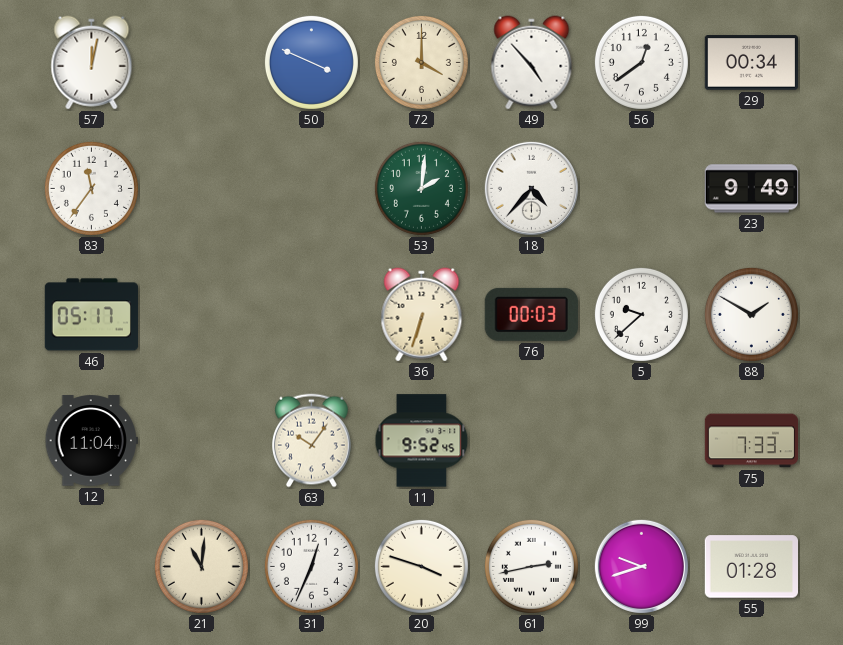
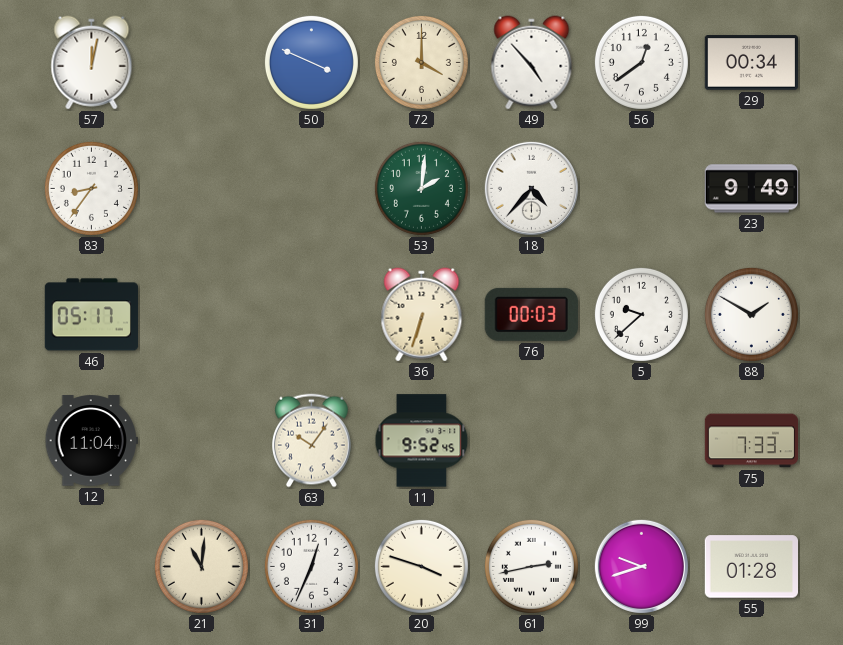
83: 11:36 -> 8:36 (91, 188)
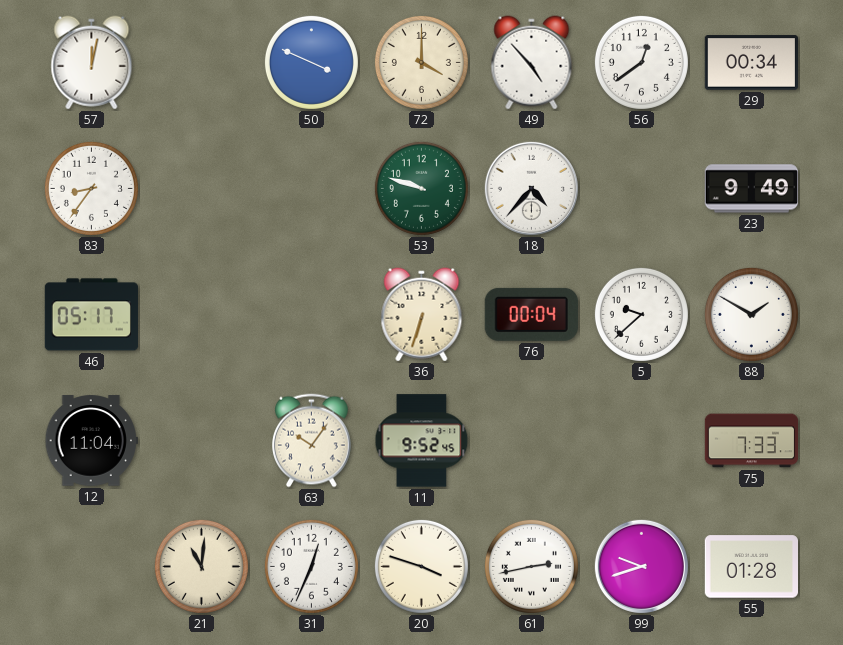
53: 2:01 -> 9:48 (421, 188)
76: 00:03 -> 00:04 (531, 314)
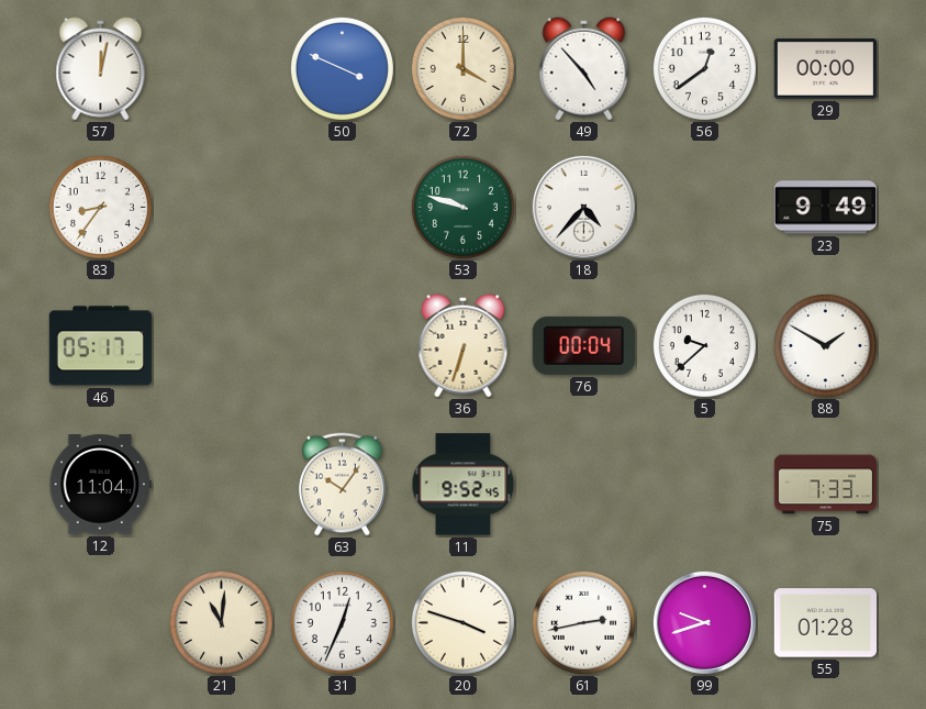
29: 00:34 -> 00:00 (825, 69)
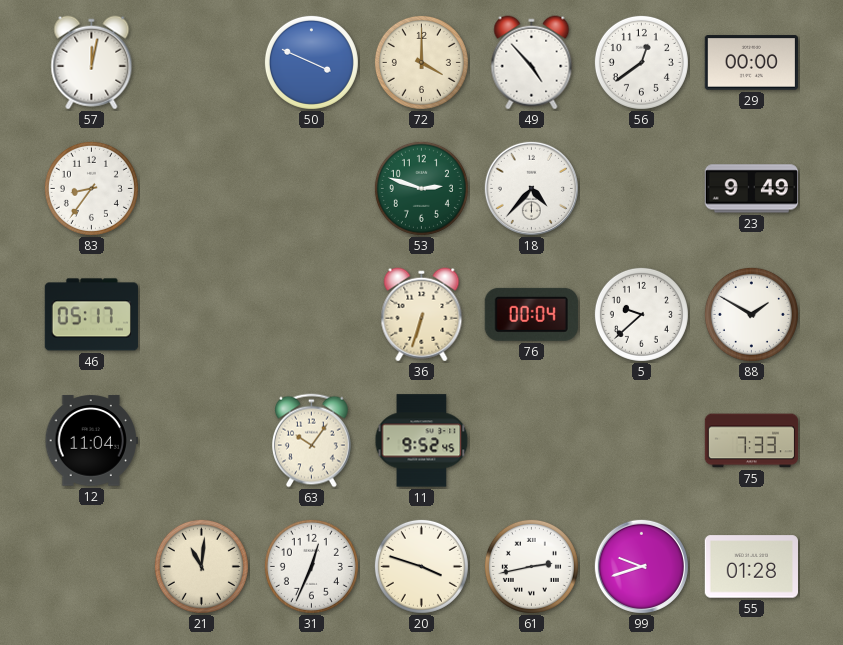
53: 9:48 -> 2:48 (421, 188)
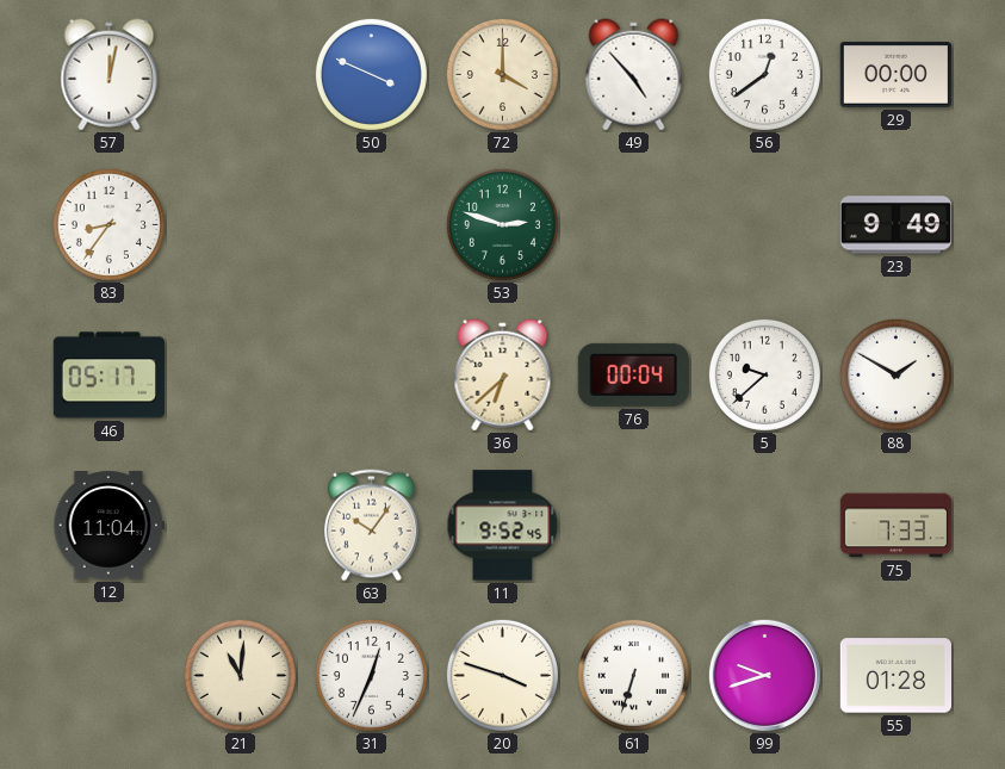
18: 4:37 -> none (531, 188)
36: 6:33 -> 6:38 (503, 376)
61: 2:43 -> 6:33 (633, 675)
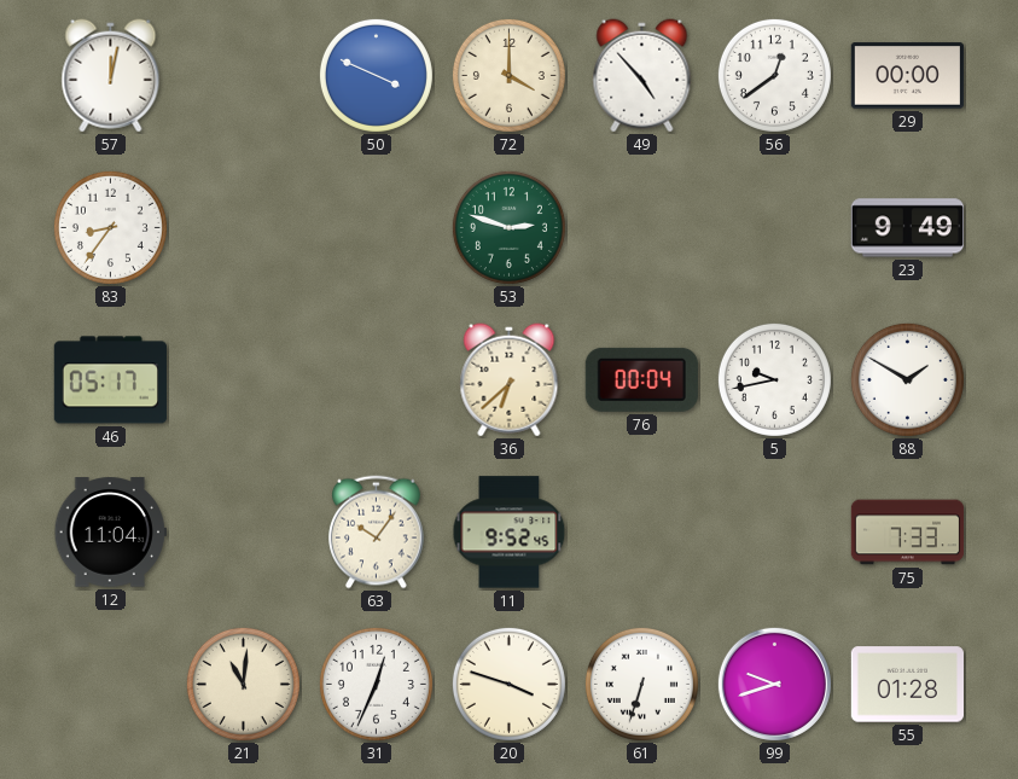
5: 9:38 -> 9:43 (774, 379)
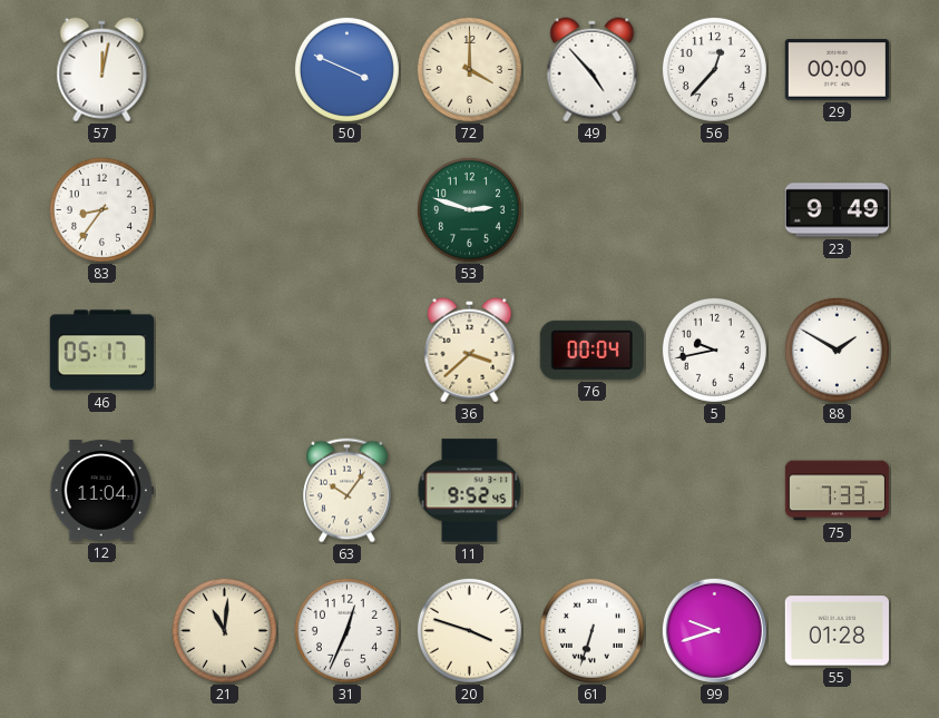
56: 12:39 -> 12:37 (714, 69)
36: 6:38 -> 3:38 (470, 351)
